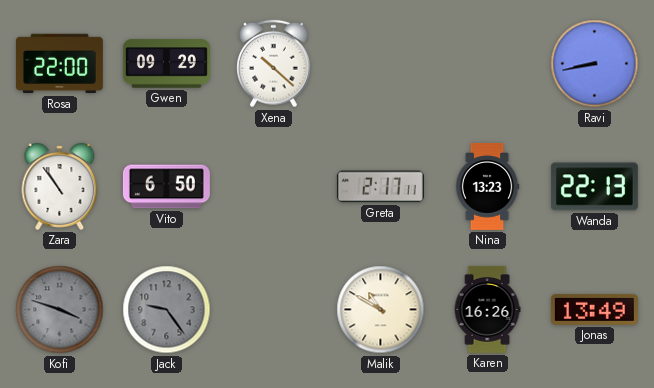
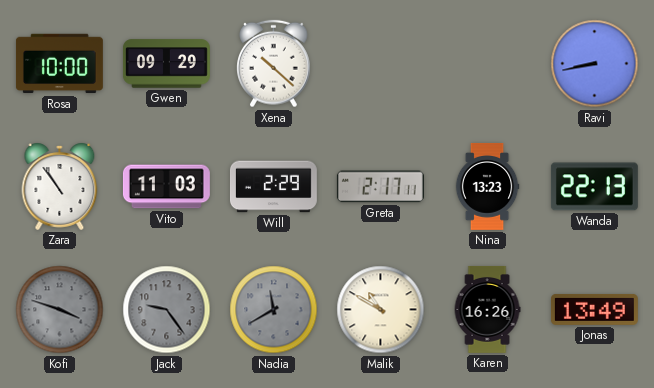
Rosa: 22:00 -> 10:00 (59, 64)
Vito: 6:50 -> 11:03 (166, 187)
Will: none -> 2:29 (273, 187)
Nadia: none -> 11:40 (274, 310)
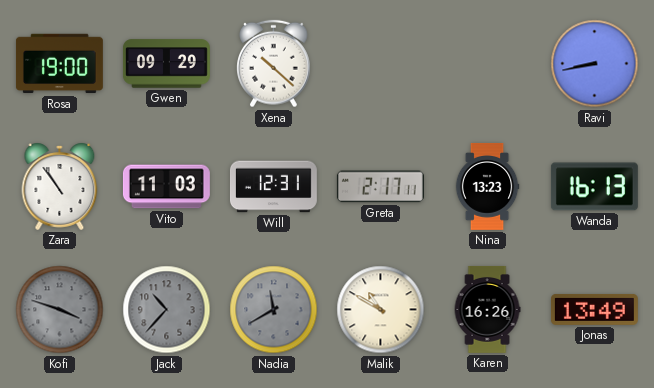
Rosa: 10:00 -> 19:00 (59, 64)
Will: 2:29 -> 12:31 (273, 187)
Wanda: 22:13 -> 16:13 (594, 187)
Jack: 9:24 -> 10:37 (167, 310)
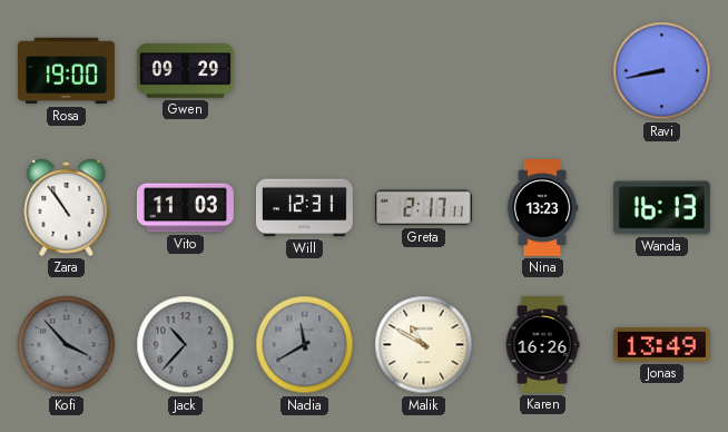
Xena: 10:22 -> none (274, 64)
Kofi: 3:48 -> 3:53 (67, 345)
